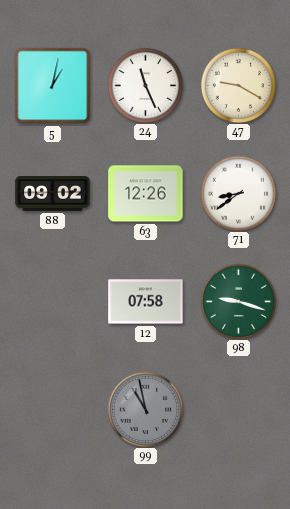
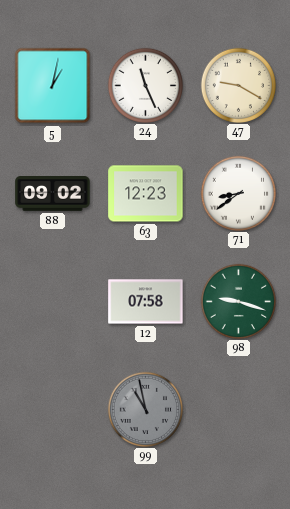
63: 12:26 -> 12:23 (146, 194)
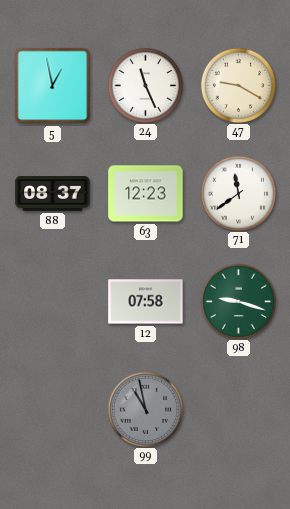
5: 1:02 -> 12:58 (53, 86)
88: 09:02 -> 08:37 (53, 194)
71: 8:39 -> 11:39 (238, 193)
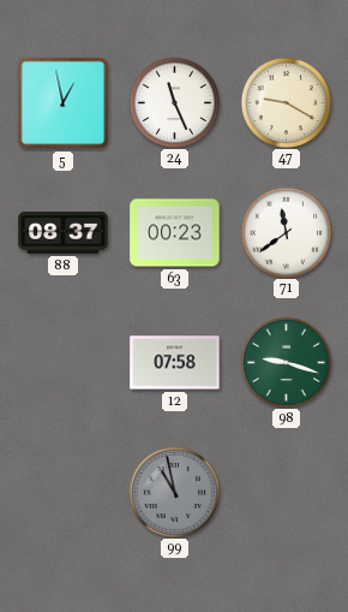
63: 12:23 -> 00:23 (175, 233)
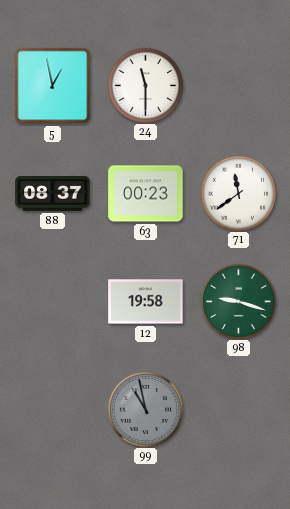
24: 11:26 -> 11:30 (145, 85)
47: 9:20 -> none (286, 102)
12: 07:58 -> 19:58 (146, 302)
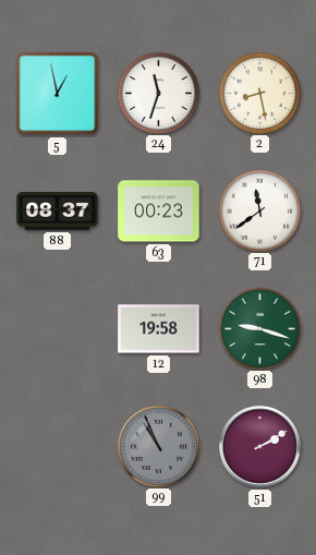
24: 11:30 -> 11:33 (158, 93)
2: none -> 8:28 (259, 93)
99: 10:58 -> 10:56 (158, 446)
51: none -> 2:10 (260, 447)
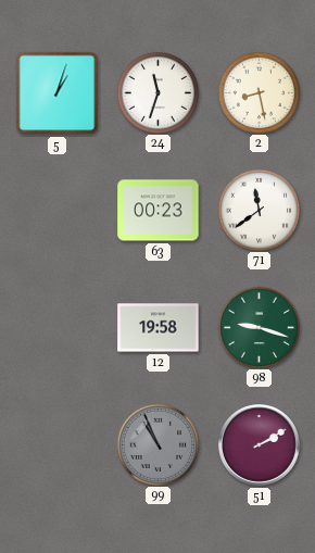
5: 12:58 -> 1:03 (58, 93)
88: 08:37 -> none (58, 212)
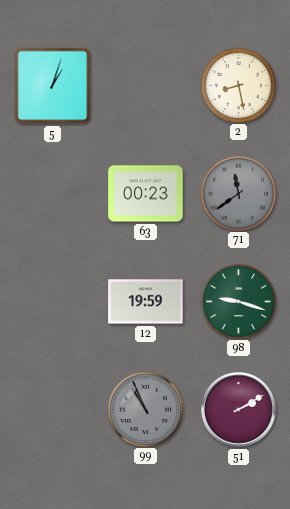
24: 11:33 -> none (157, 92)
71 dial: white -> grey (238, 193)
12: 19:58 -> 19:59 (146, 302)
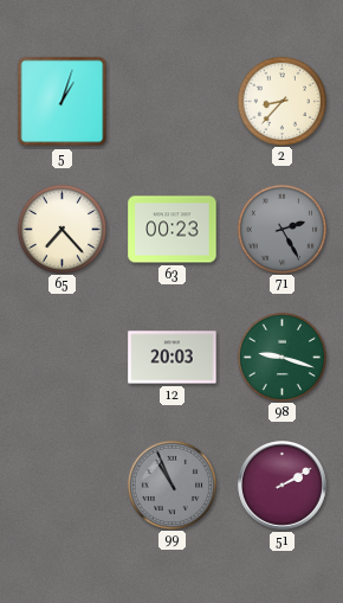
2: 8:28 -> 8:37 (281, 101)
65: none -> 7:23 (62, 229)
71: 11:39 -> 2:25 (281, 229)
12: 19:59 -> 20:03 (173, 358)
